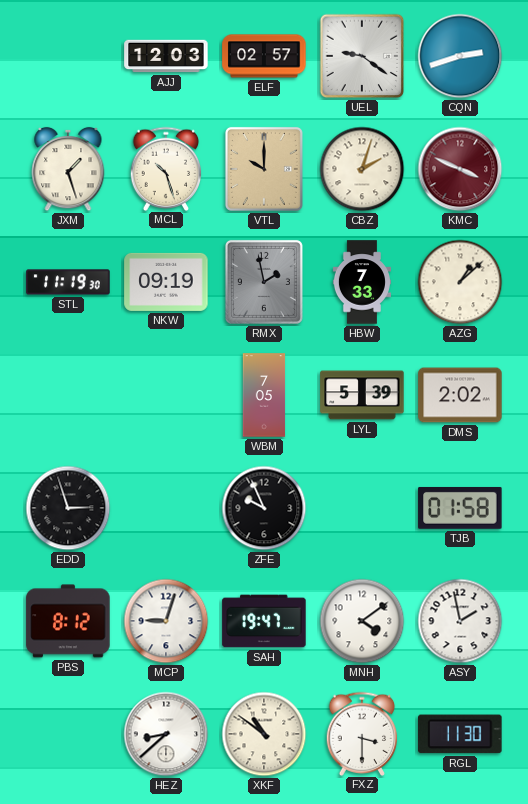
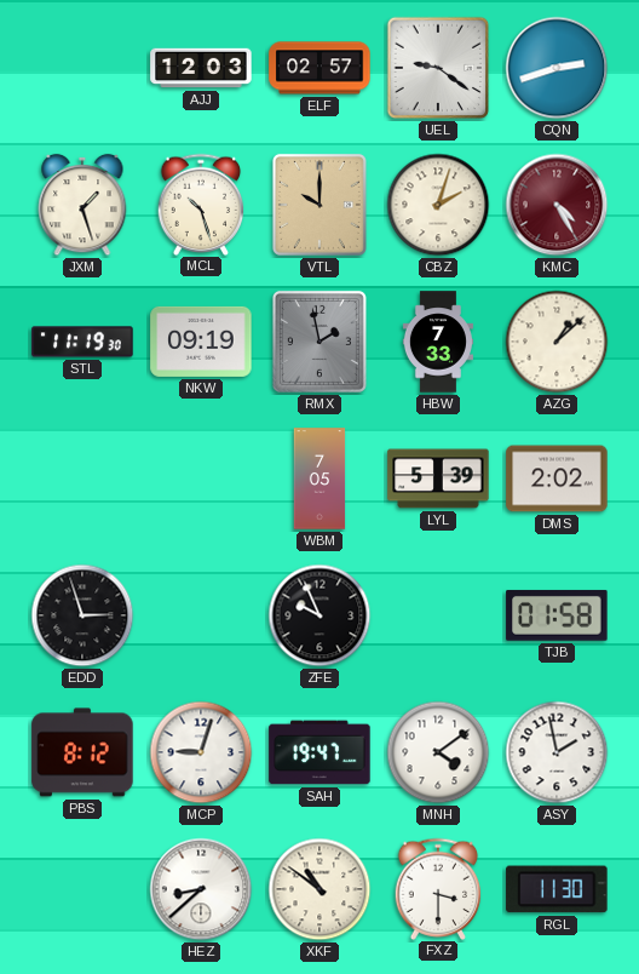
KMC: 3:49 -> 4:25 (557, 205)
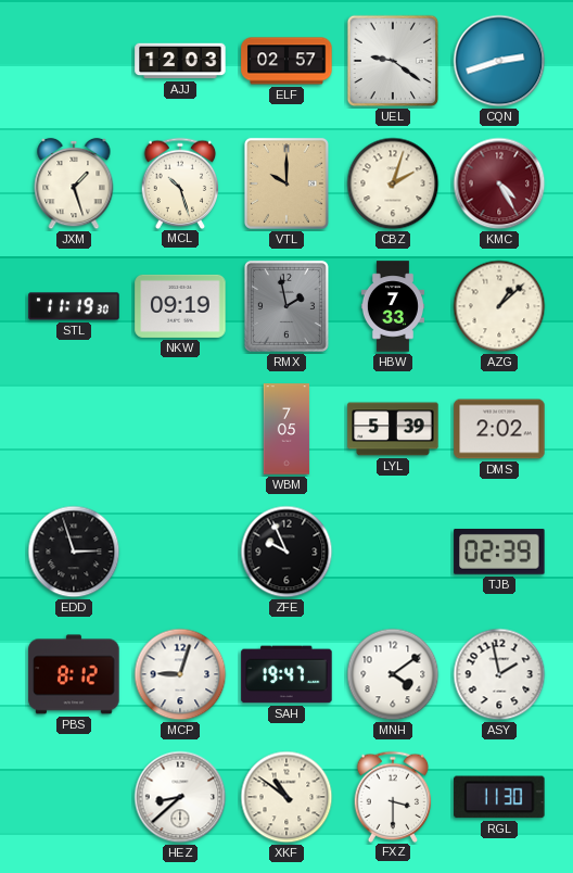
TJB: 01:58 -> 02:39 (499, 552)
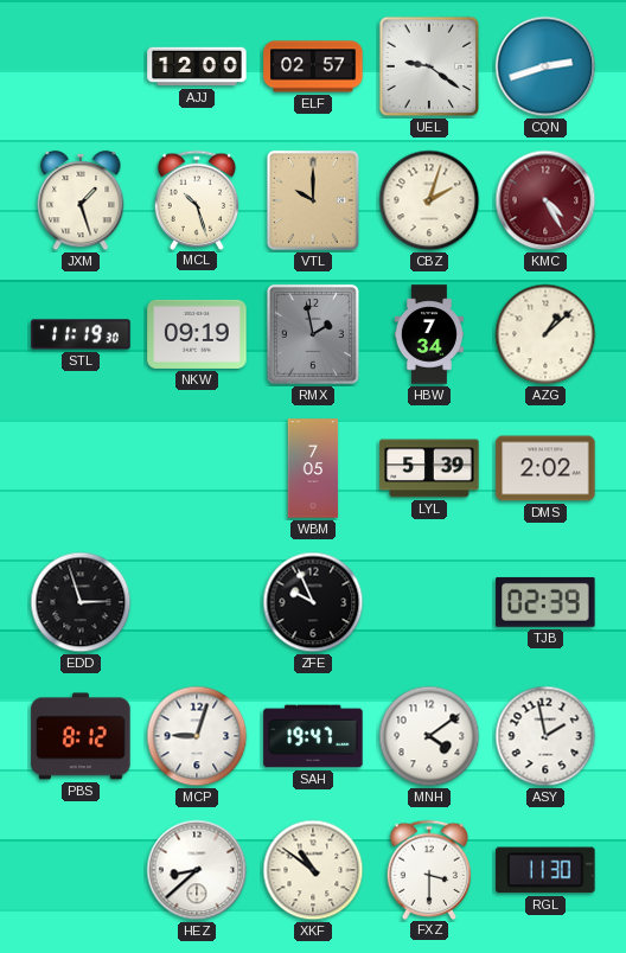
AJJ: 12:03 -> 12:00 (197, 66)
HBW: 7:33 -> 7:34 (429, 334)
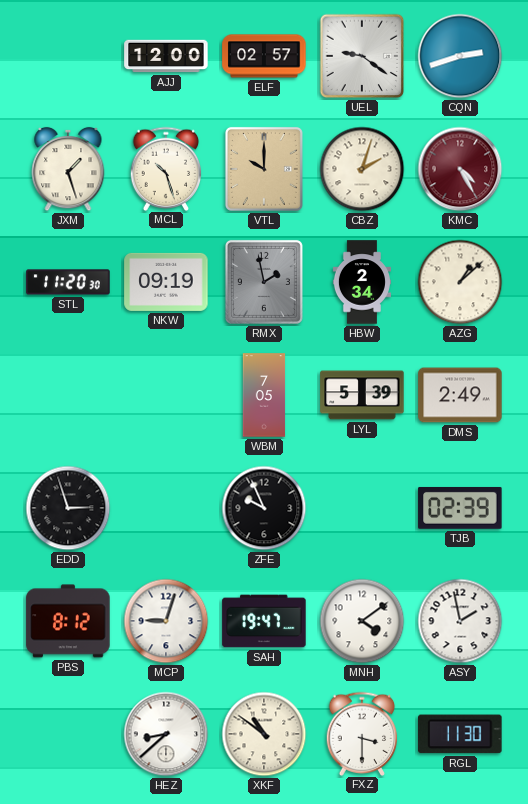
STL: 11:19 -> 11:20 (68, 282)
HBW: 7:34 -> 2:34 (362, 282)
DMS: 2:02 -> 2:49 (460, 395)
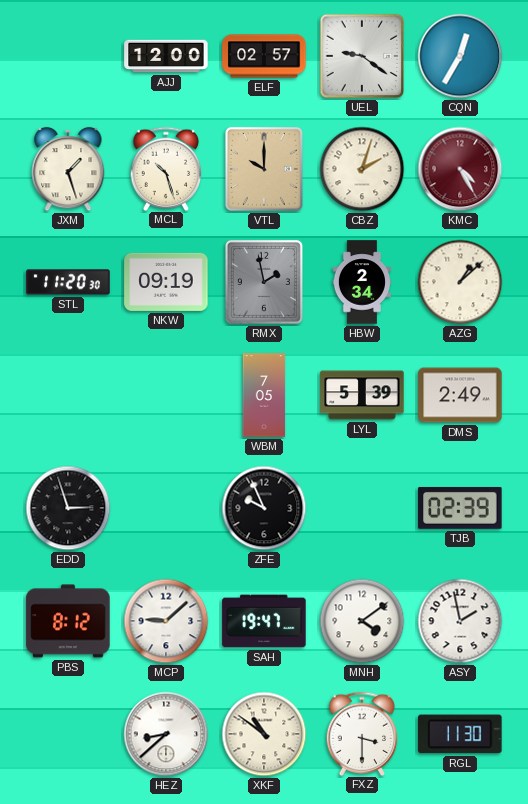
CQN: 2:42 -> 12:35 (460, 56)
MCP: 9:03 -> 9:08 (166, 621)
